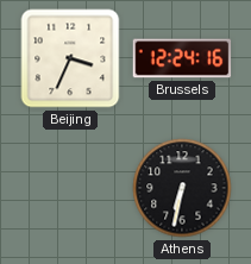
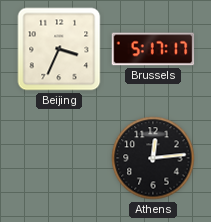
Brussels: 12:24 -> 5:17 (153, 49)
Athens: 6:32 -> 12:14 (153, 158)
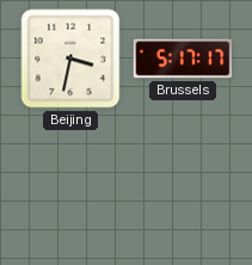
Beijing: 3:34 -> 3:32 (70, 58)
Athens: 12:14 -> none (153, 158)
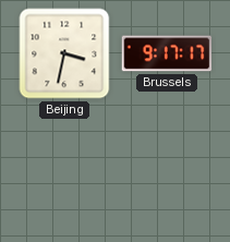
Brussels: 5:17 -> 9:17 (167, 53)
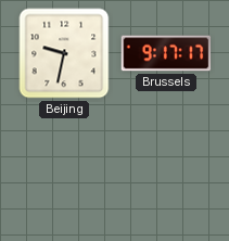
Beijing: 3:32 -> 9:32 (64, 53)
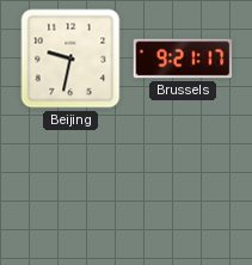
Brussels: 9:17 -> 9:21 (183, 58)
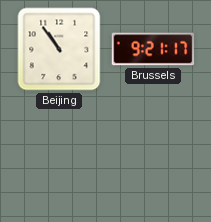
Beijing: 9:32 -> 10:54 (59, 49)
